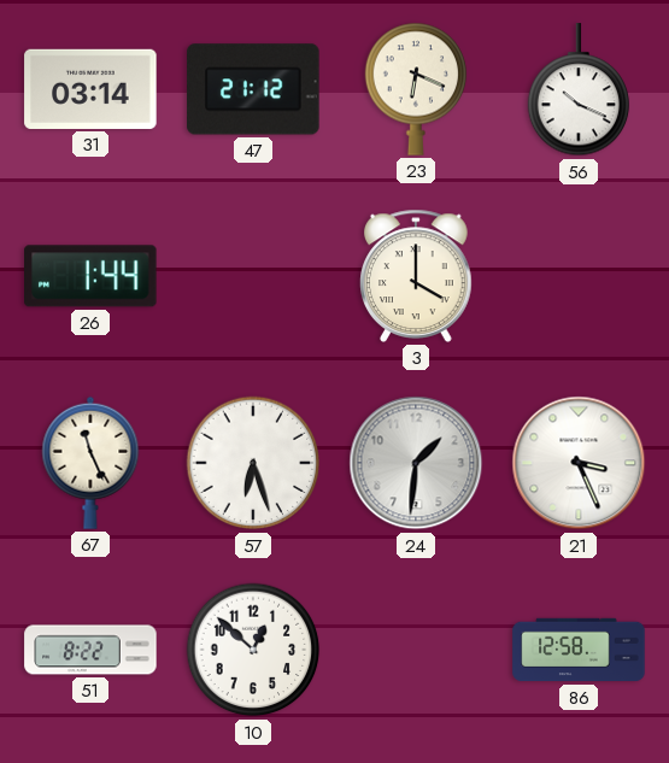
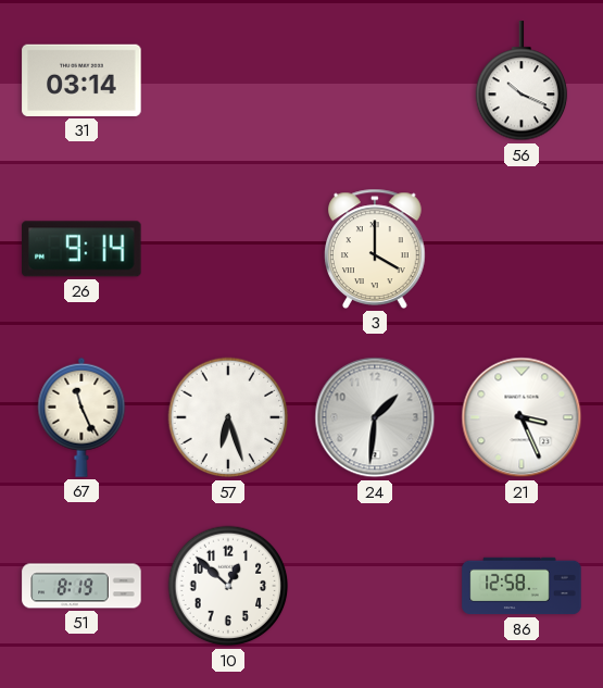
47: 21:12 -> none (253, 89)
23: 6:19 -> none (416, 89)
26: 1:44 -> 9:14 (83, 249)
51: 8:22 -> 8:19 (81, 586)
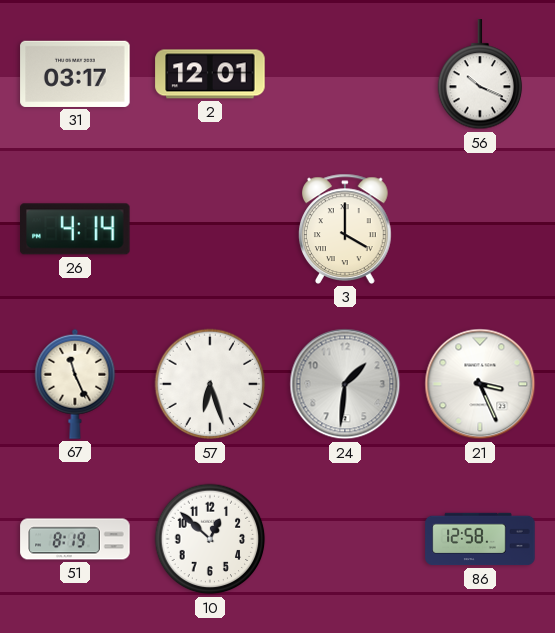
31: 03:14 -> 03:17 (75, 74)
2: none -> 12:01 (210, 74)
26: 9:14 -> 4:14 (76, 229)
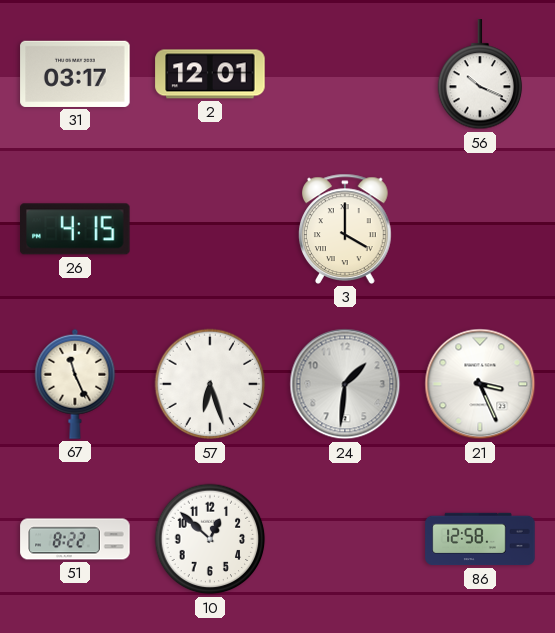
26: 4:14 -> 4:15 (76, 229)
51: 8:19 -> 8:22 (75, 539)
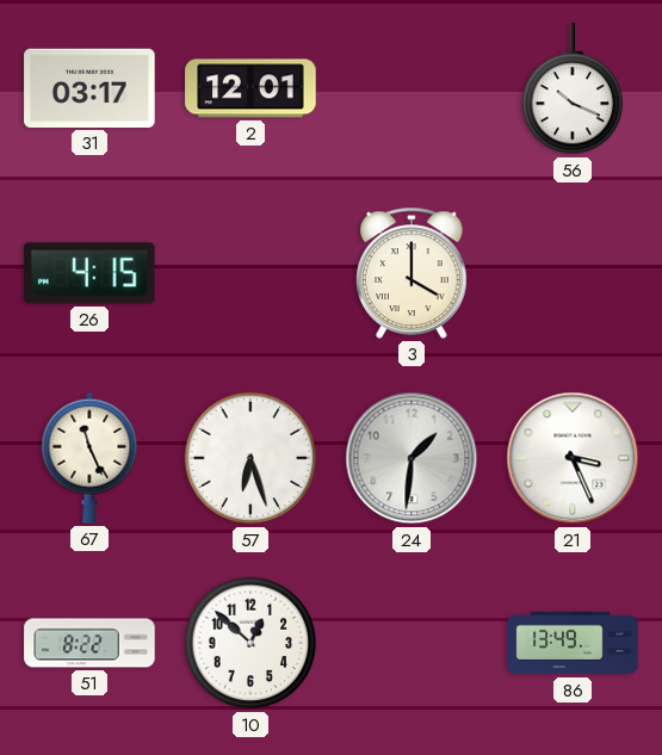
86: 12:58 -> 13:49 (573, 643)
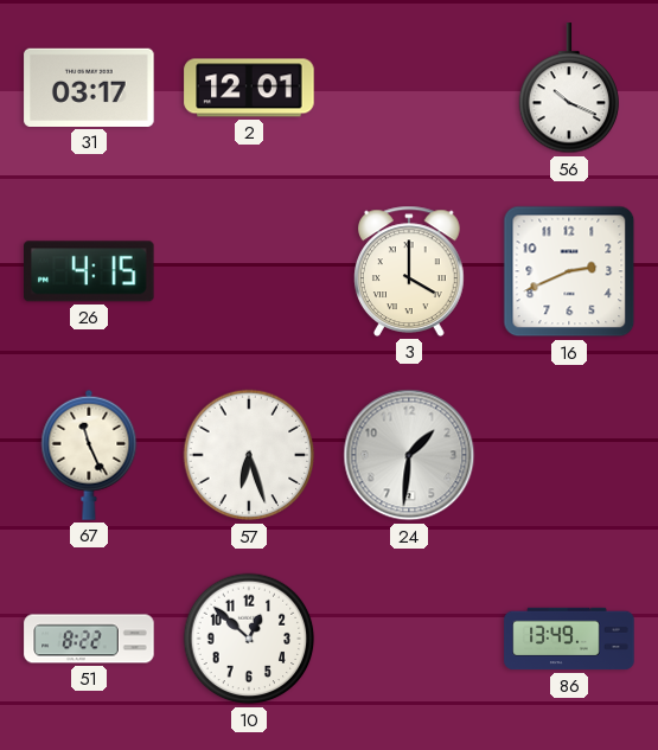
16: none -> 2:41 (569, 271)
21: 3:26 -> none (573, 458)
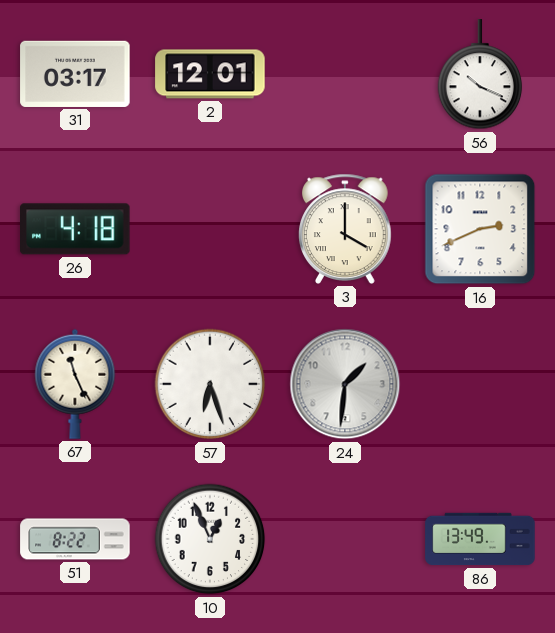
26: 4:15 -> 4:18 (76, 229)
10: 12:52 -> 12:56 (210, 539)
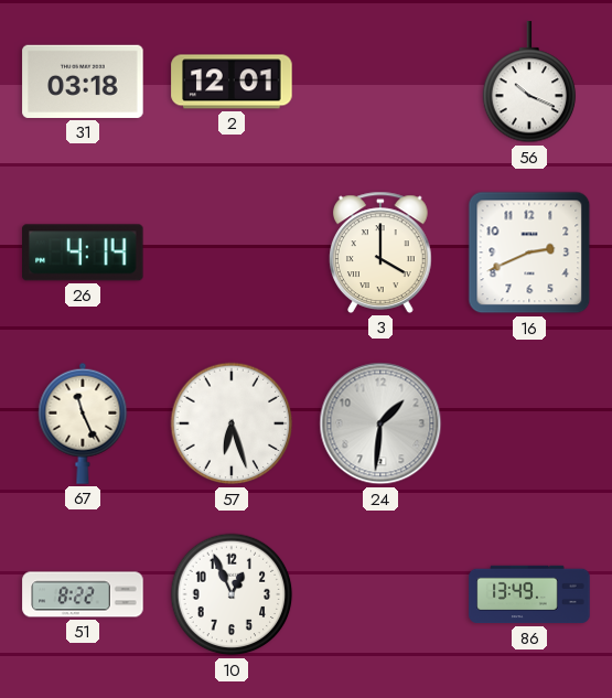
31: 03:17 -> 03:18 (83, 82)
26: 4:18 -> 4:14 (84, 253)
